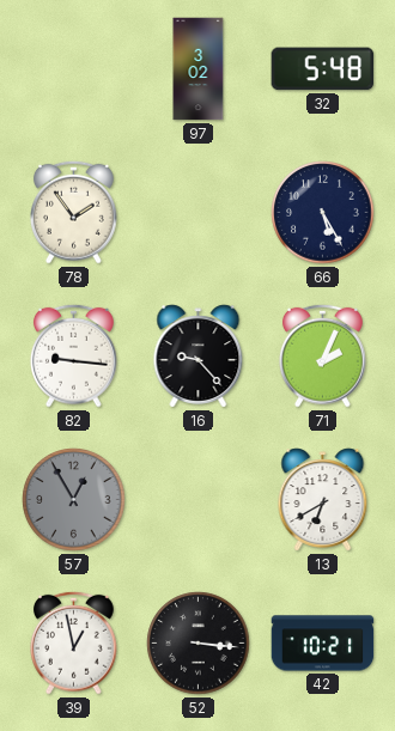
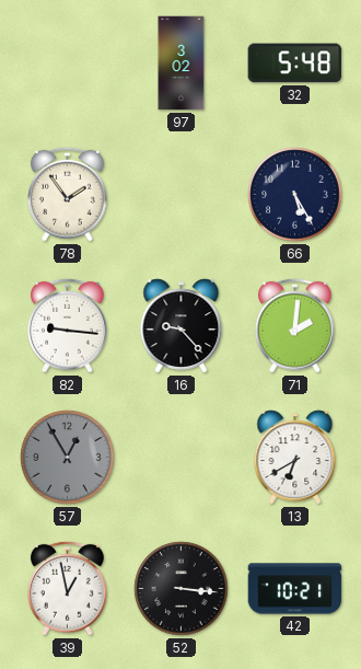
71: 2:04 -> 2:01 (294, 325)
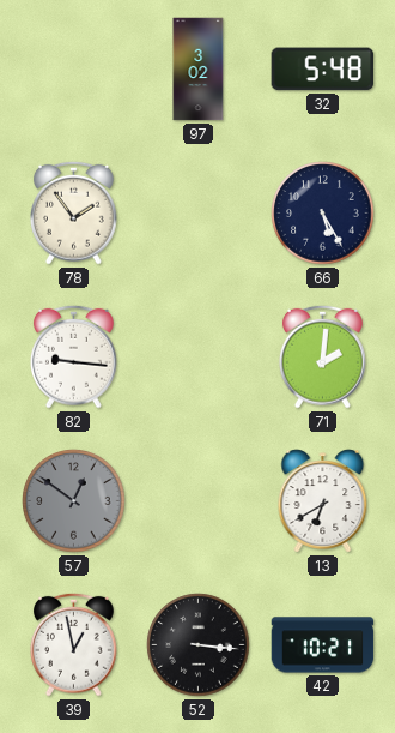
16: 9:23 -> none (182, 326)
57: 12:55 -> 12:51 (74, 501)
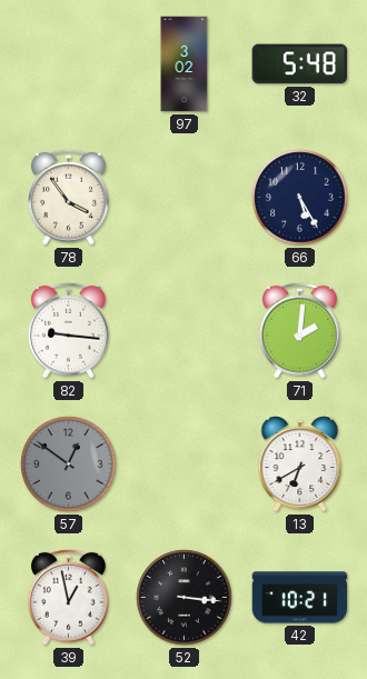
78: 1:54 -> 3:54 (68, 197)
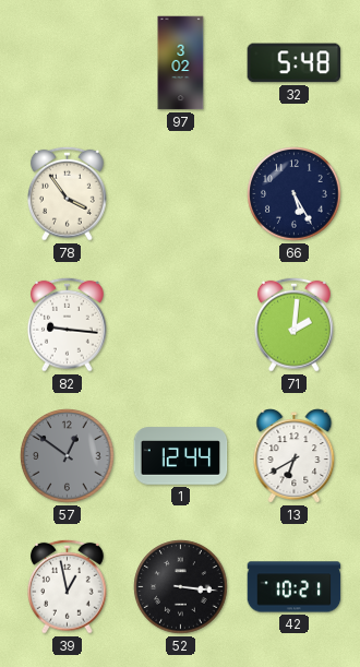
1: none -> 12:44 (181, 456)
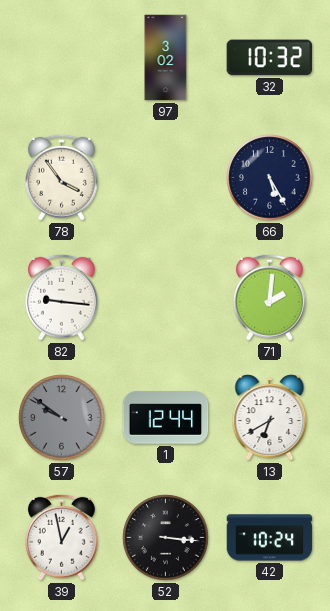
32: 5:48 -> 10:32 (270, 58)
57: 12:51 -> 9:51 (62, 418)
42: 10:21 -> 10:24 (270, 538)
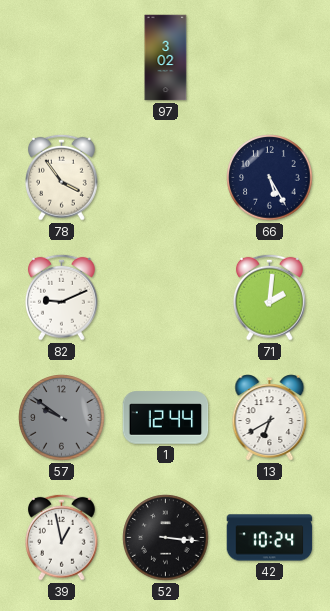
32: 10:32 -> none (270, 58)
82: 9:16 -> 9:11 (61, 297)
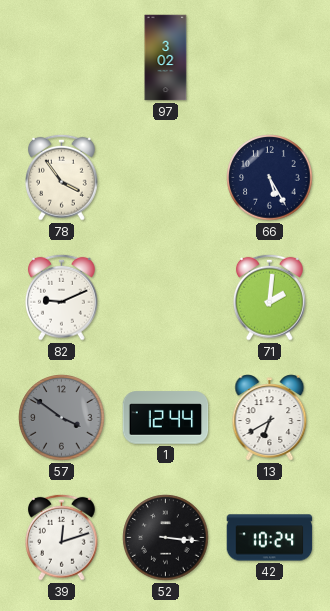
57: 9:51 -> 3:51 (62, 418)
39: 12:58 -> 12:12 (61, 537)
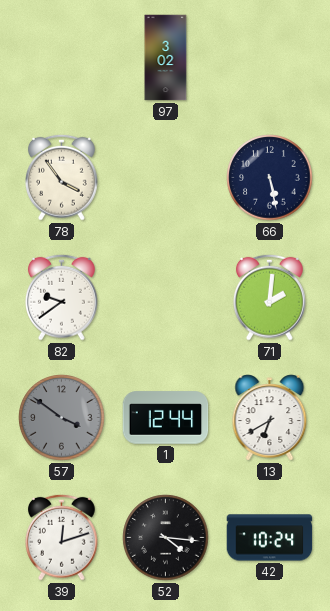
66: 5:25 -> 5:28 (270, 178)
82: 9:11 -> 9:39 (61, 297)
52: 3:16 -> 4:16 (166, 538)
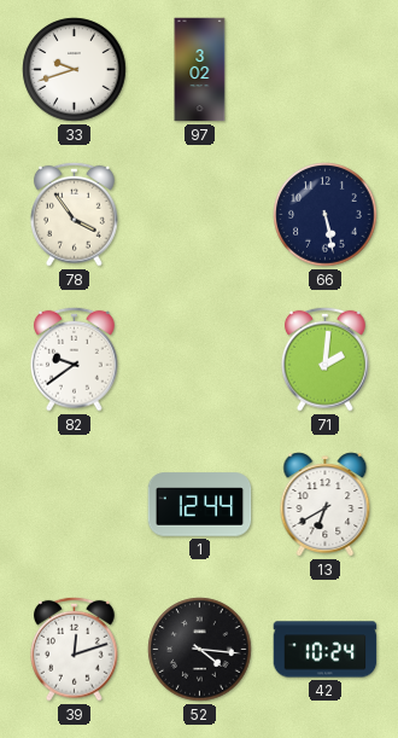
33: none -> 9:42 (75, 70)
57: 3:51 -> none (62, 418)
